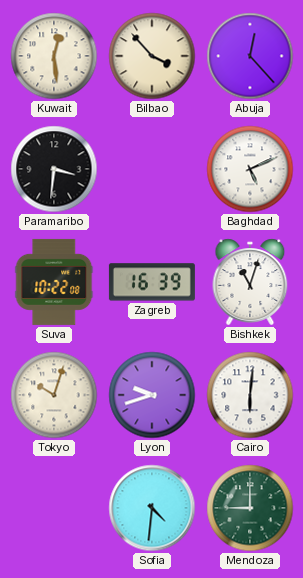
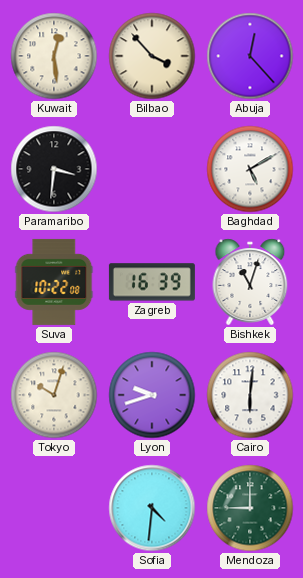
Baghdad: 5:11 -> 5:10 (250, 169)
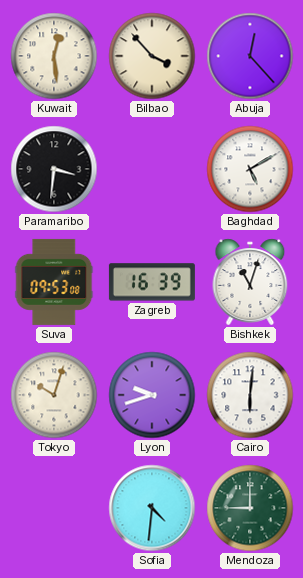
Suva: 10:22 -> 09:53 (54, 282)
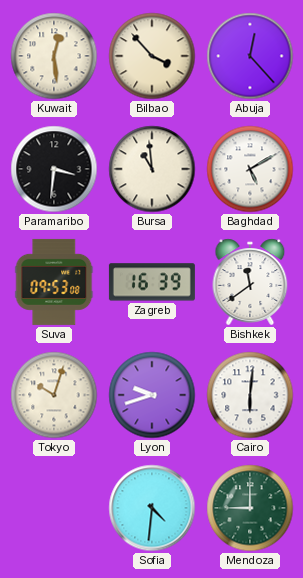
Bursa: none -> 10:59 (152, 169)
Bishkek: 11:03 -> 11:39 (250, 282)
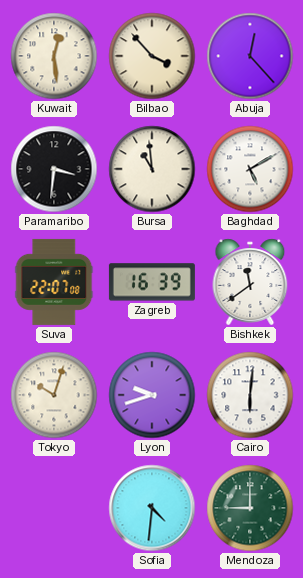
Suva: 09:53 -> 22:07 (54, 282)
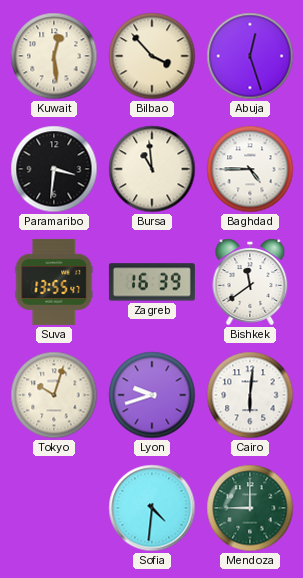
Abuja: 12:23 -> 12:27 (250, 56)
Baghdad: 5:10 -> 4:45 (250, 169)
Suva: 22:07 -> 13:55 (54, 282)
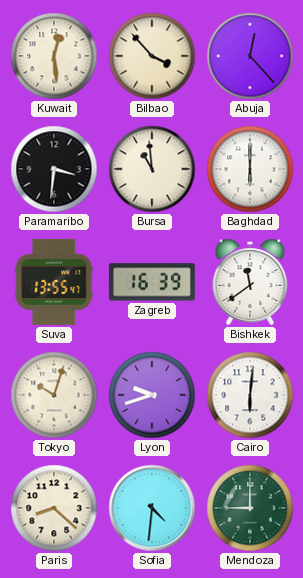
Abuja: 12:27 -> 12:23 (250, 56)
Baghdad: 4:45 -> 6:00 (250, 169)
Paris: none -> 8:22 (54, 508)
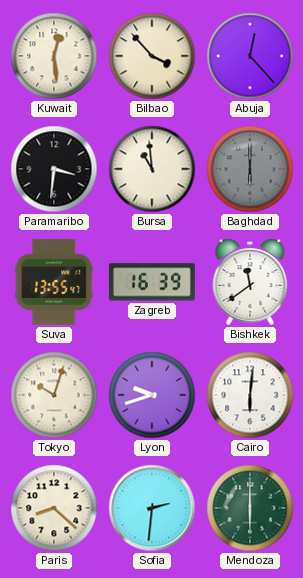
Baghdad dial: white -> grey (250, 169)
Sofia: 4:31 -> 2:31 (152, 508)
Mendoza: 9:00 -> 6:00 (250, 508)
